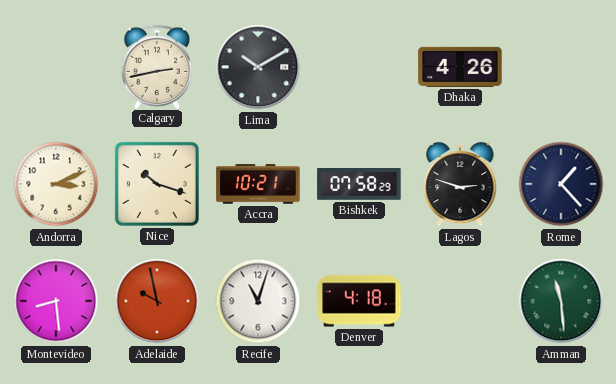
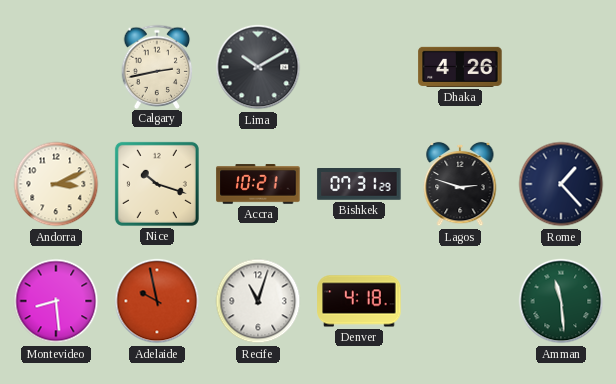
Bishkek: 07:58 -> 07:31 (359, 185)
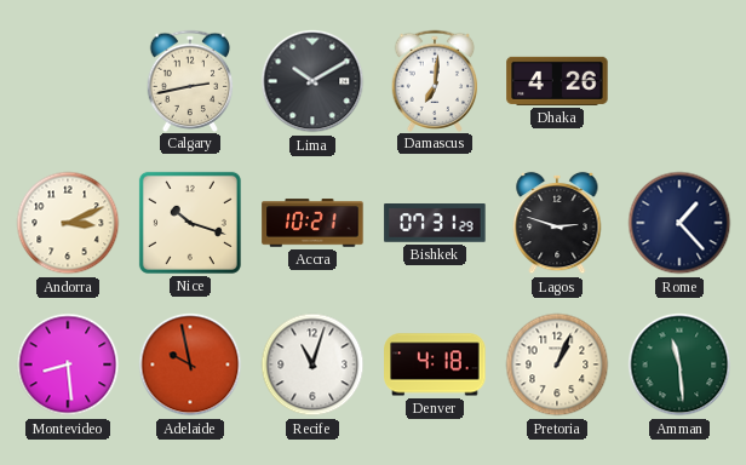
Damascus: none -> 7:01 (435, 80)
Pretoria: none -> 1:04 (557, 364)
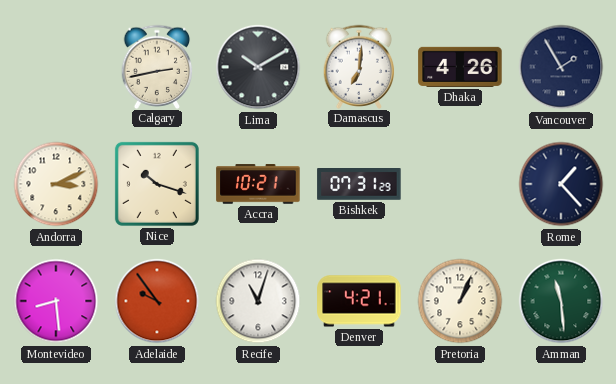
Vancouver: none -> 1:55 (561, 67)
Lagos: 2:48 -> none (557, 223)
Adelaide: 9:58 -> 9:54 (157, 301)
Denver: 4:18 -> 4:21 (359, 301)
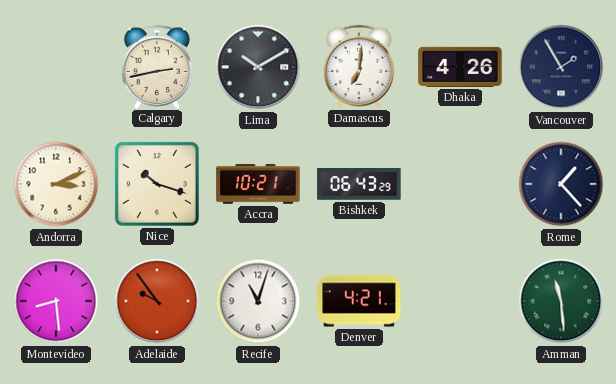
Bishkek: 07:31 -> 06:43 (359, 185)
Pretoria: 1:04 -> none (460, 301)
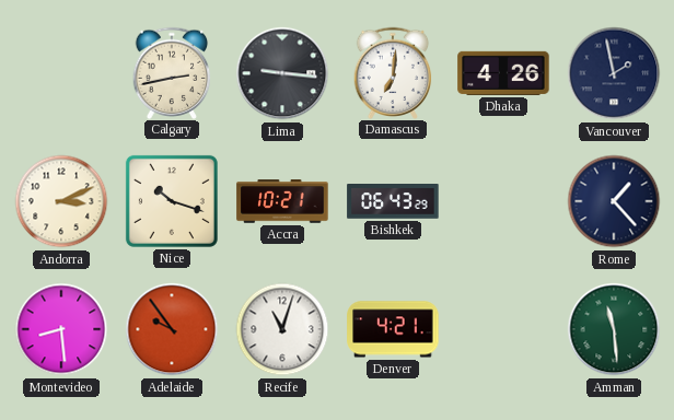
Lima: 10:10 -> 9:16 (282, 73)
Vancouver: 1:55 -> 1:58 (614, 73)
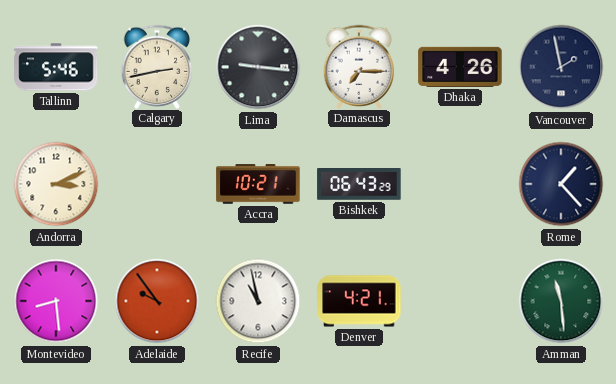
Tallinn: none -> 5:46 (56, 67)
Damascus: 7:01 -> 7:15 (359, 66)
Nice: 10:18 -> none (172, 201)
Recife: 11:03 -> 10:58 (258, 301)
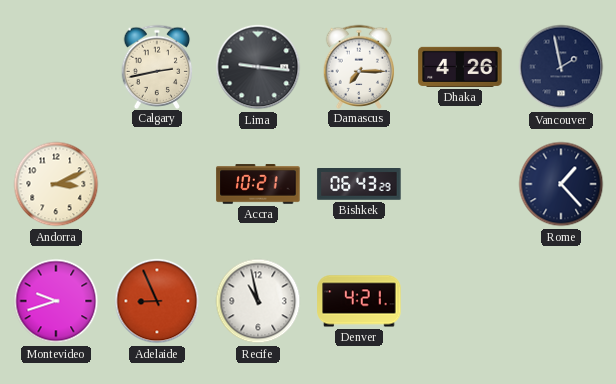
Tallinn: 5:46 -> none (56, 67)
Montevideo: 8:29 -> 9:42 (56, 301)
Adelaide: 9:54 -> 8:56 (157, 301)
Amman: 11:29 -> none (561, 301)
